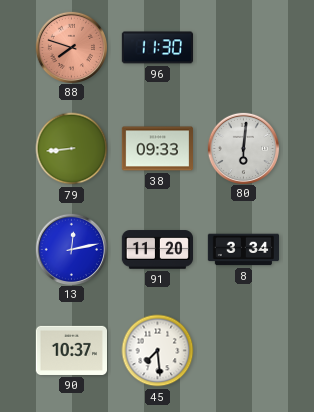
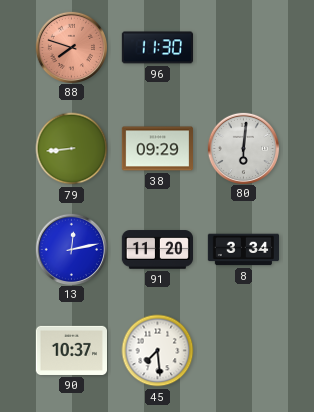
38: 09:33 -> 09:29 (157, 149)
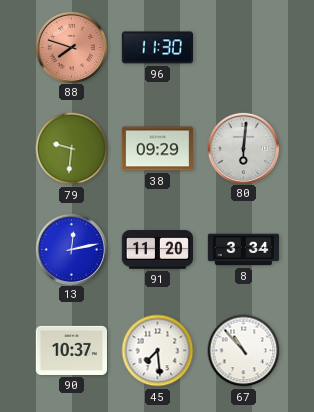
79: 8:44 -> 9:31 (72, 149)
67: none -> 10:53 (244, 351)
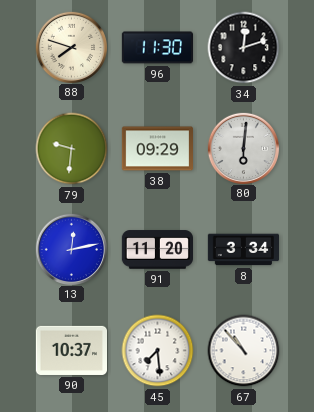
88 dial: salmon -> cream (71, 47)
34: none -> 12:12 (244, 48)
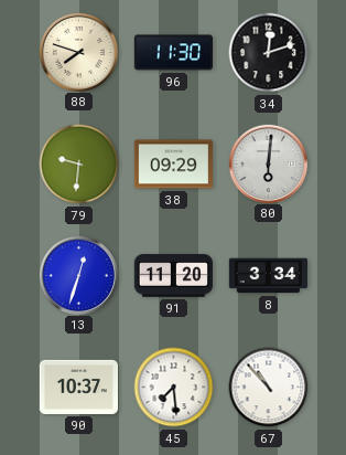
13: 12:13 -> 12:33 (78, 275)
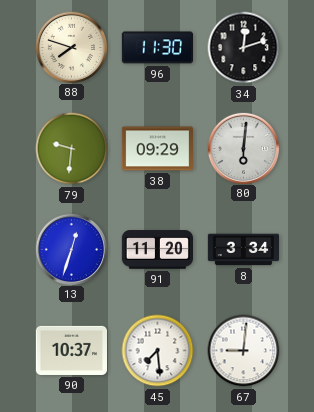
67: 10:53 -> 9:01 (244, 351)
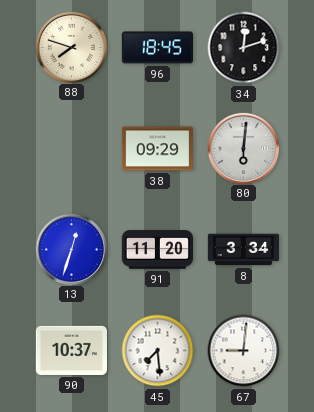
96: 11:30 -> 18:45 (157, 48)
79: 9:31 -> none (72, 149)
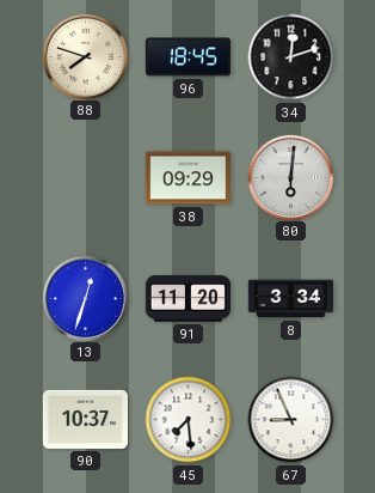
67: 9:01 -> 8:56 (291, 420)
